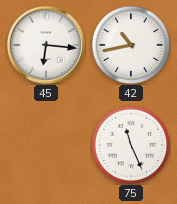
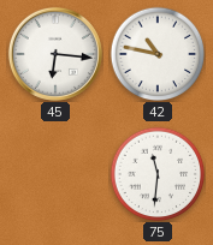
42: 10:43 -> 10:47 (158, 54)
75: 11:26 -> 11:31 (158, 174)
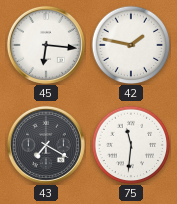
42: 10:47 -> 1:47 (131, 45)
43: none -> 7:20 (46, 145)
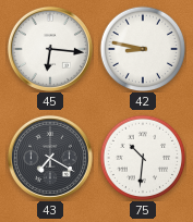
42: 1:47 -> 8:47 (143, 49)
75: 11:31 -> 10:31 (143, 158)
